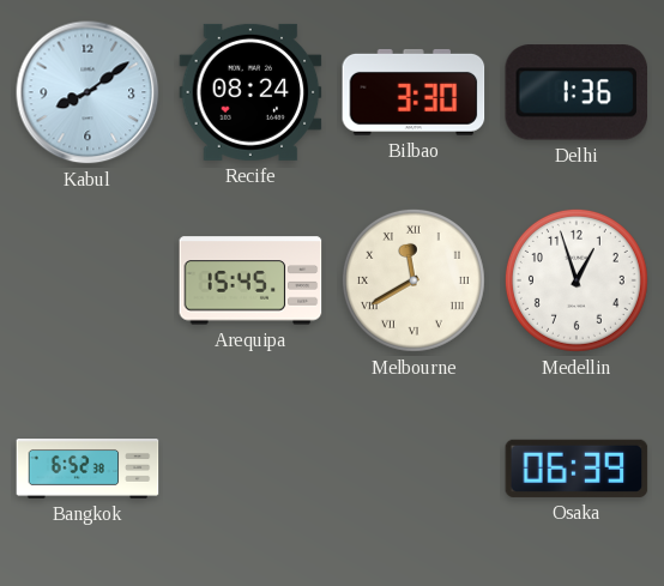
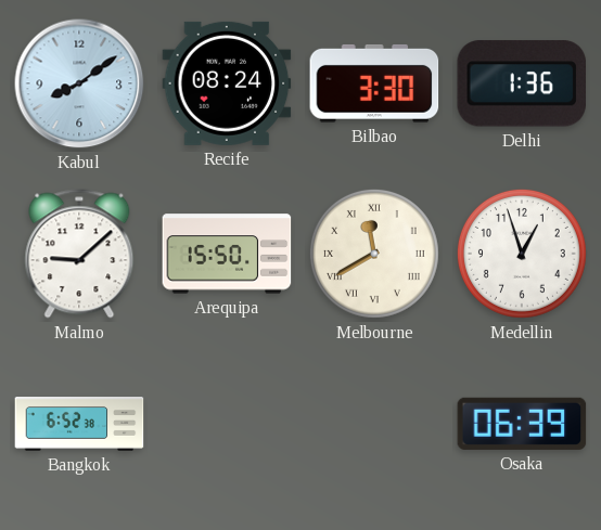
Malmo: none -> 9:08 (79, 254)
Arequipa: 15:45 -> 15:50 (227, 254)
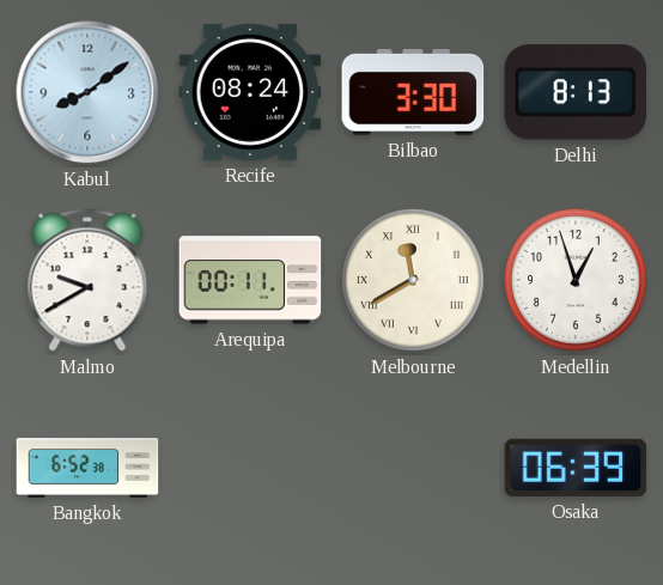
Delhi: 1:36 -> 8:13 (576, 92)
Malmo: 9:08 -> 9:40 (87, 280)
Arequipa: 15:50 -> 00:11 (250, 280)
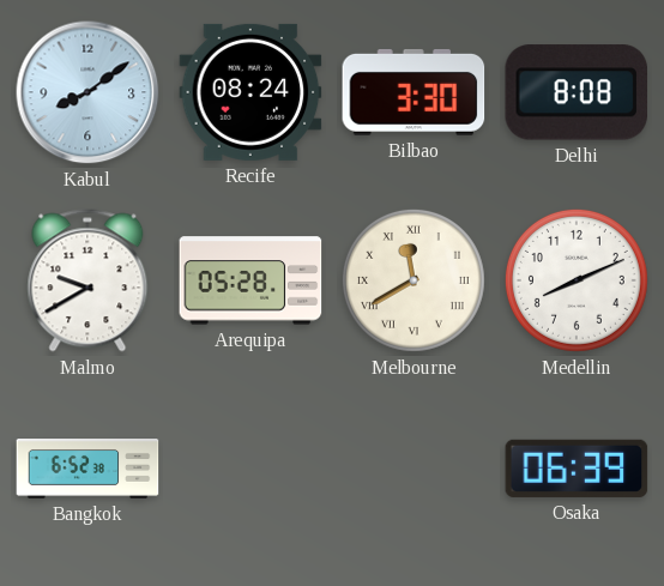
Delhi: 8:13 -> 8:08 (577, 92)
Arequipa: 00:11 -> 05:28 (250, 280)
Medellin: 12:57 -> 8:11 (577, 280)
